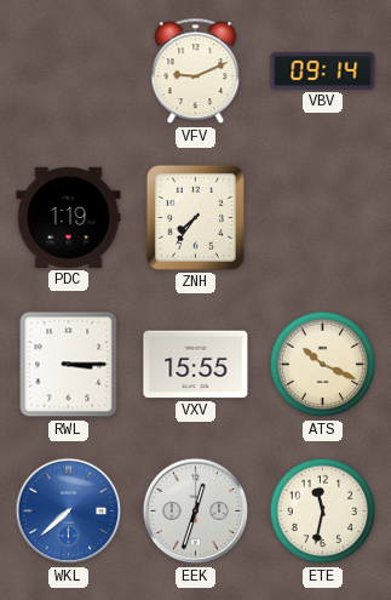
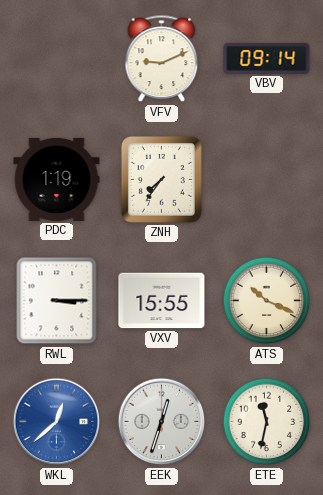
WKL: 7:38 -> 12:38 (57, 422)
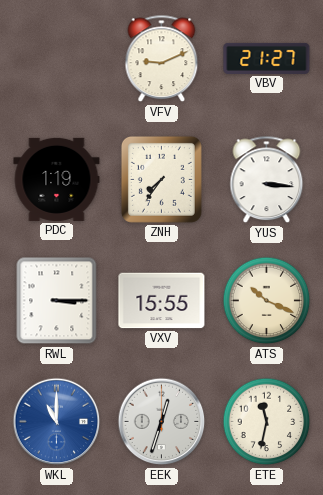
VBV: 09:14 -> 21:27 (267, 58)
YUS: none -> 3:16 (267, 180)
WKL: 12:38 -> 11:00 (57, 422)
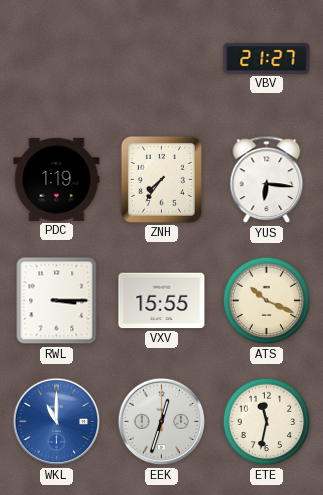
VFV: 9:11 -> none (162, 59)
YUS: 3:16 -> 6:16 (267, 180)
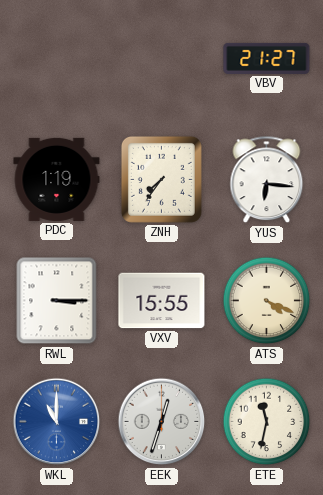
ATS: 10:19 -> 4:19 (267, 301)
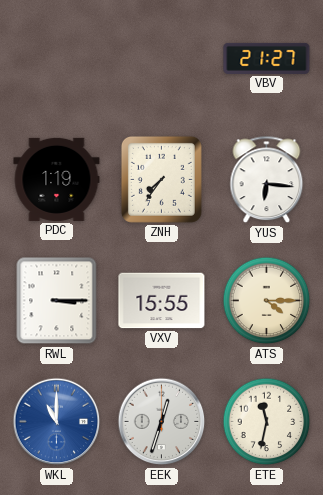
ATS: 4:19 -> 4:15 (267, 301)
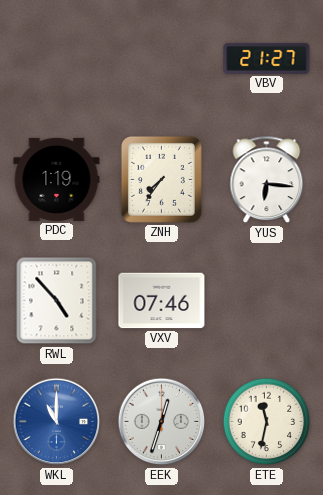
RWL: 3:15 -> 4:53 (57, 301)
VXV: 15:55 -> 07:46 (162, 301)
ATS: 4:15 -> none (267, 301)
